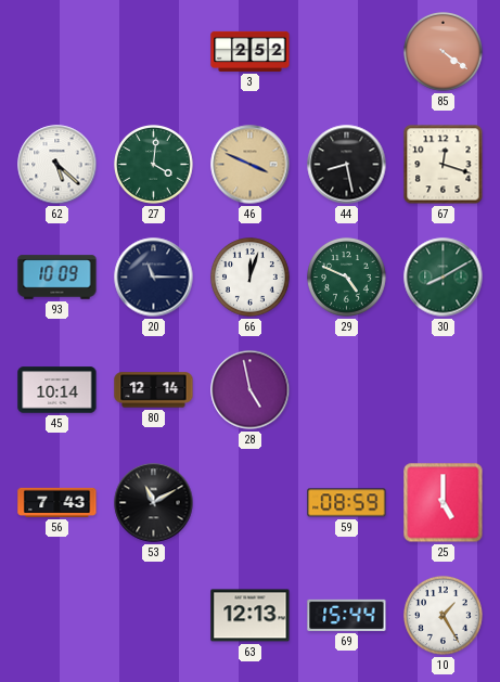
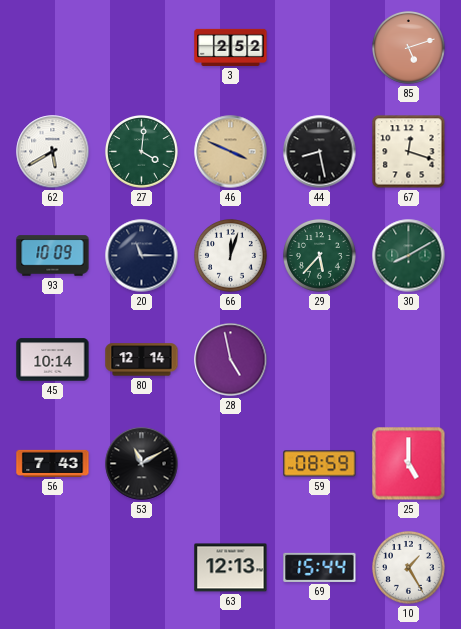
85: 4:21 -> 5:12 (409, 48)
62: 5:22 -> 5:40 (53, 152)
29: 4:49 -> 5:37 (320, 256)
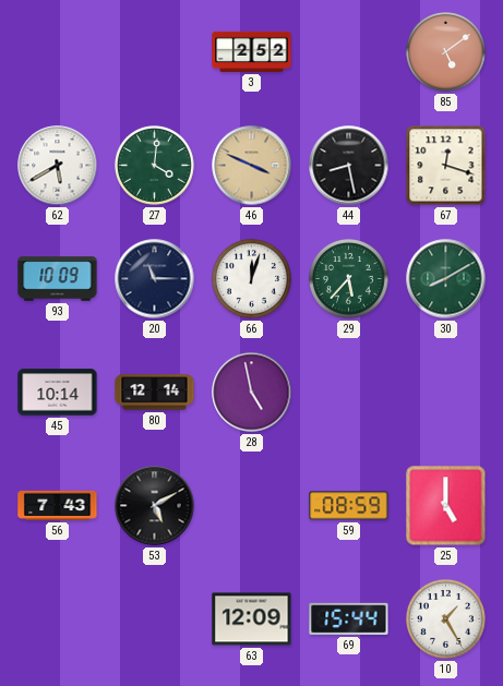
85: 5:12 -> 5:09 (446, 52)
53: 11:10 -> 5:10 (155, 506)
63: 12:13 -> 12:09 (252, 619)
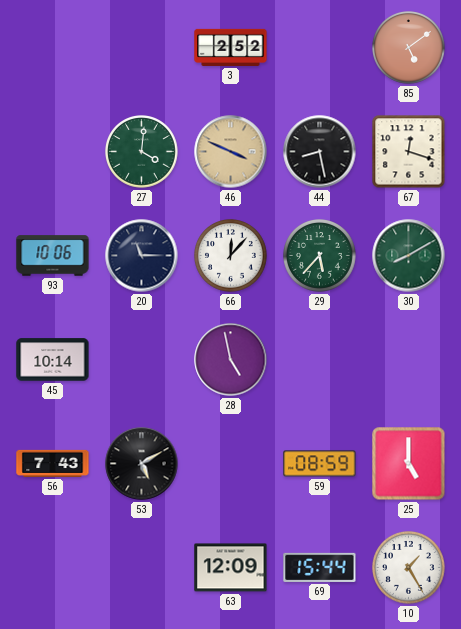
62: 5:40 -> none (58, 166)
93: 10:09 -> 10:06 (53, 256)
66: 12:03 -> 12:07 (231, 256)
80: 12:14 -> none (155, 393)
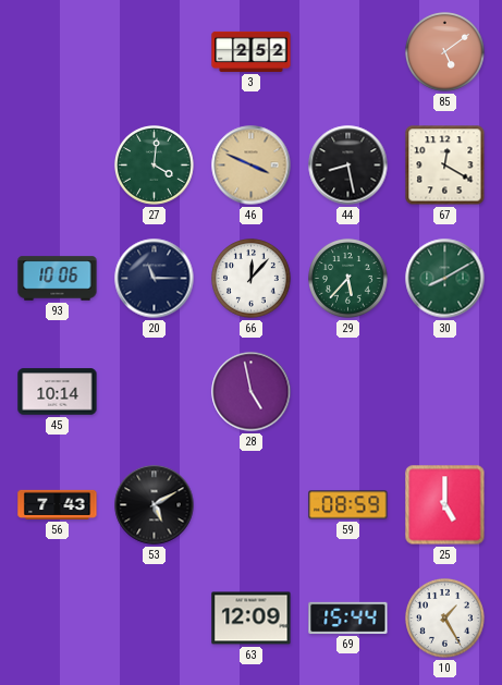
67: 12:18 -> 12:20 (445, 166)
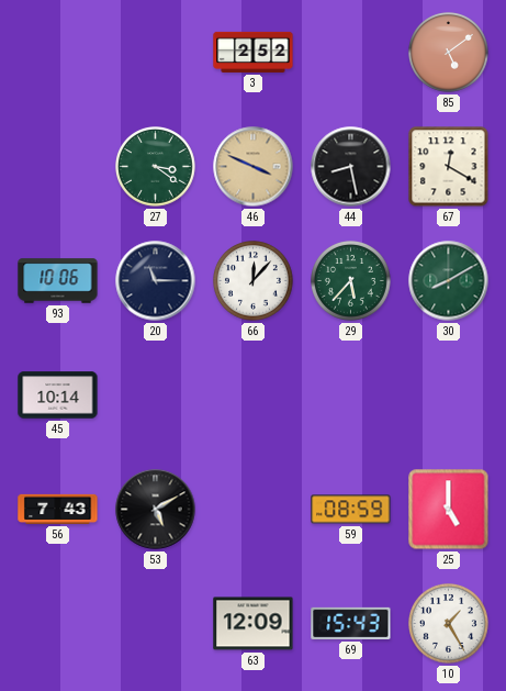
27: 4:01 -> 3:21 (156, 167)
28: 4:58 -> none (252, 392)
69: 15:44 -> 15:43 (351, 623)
